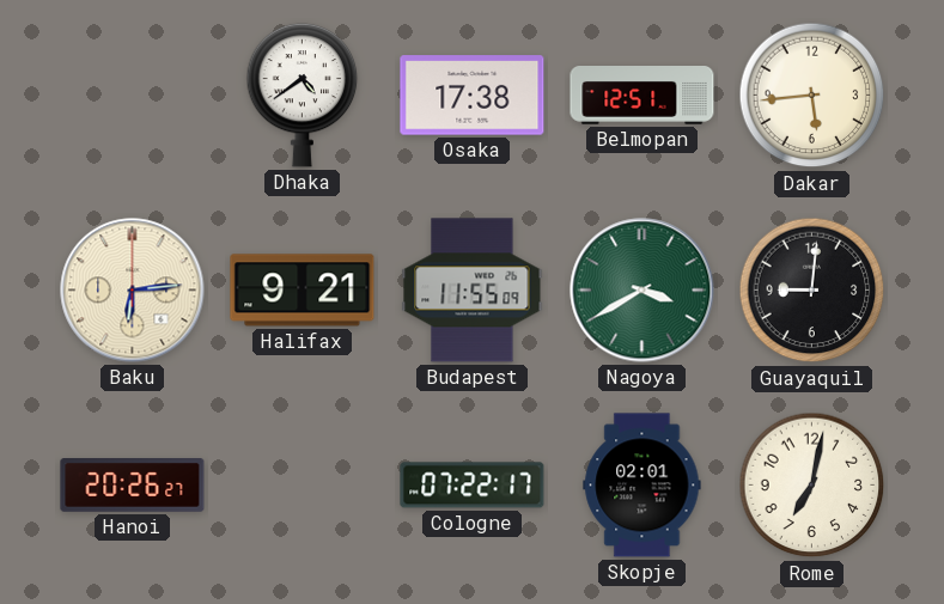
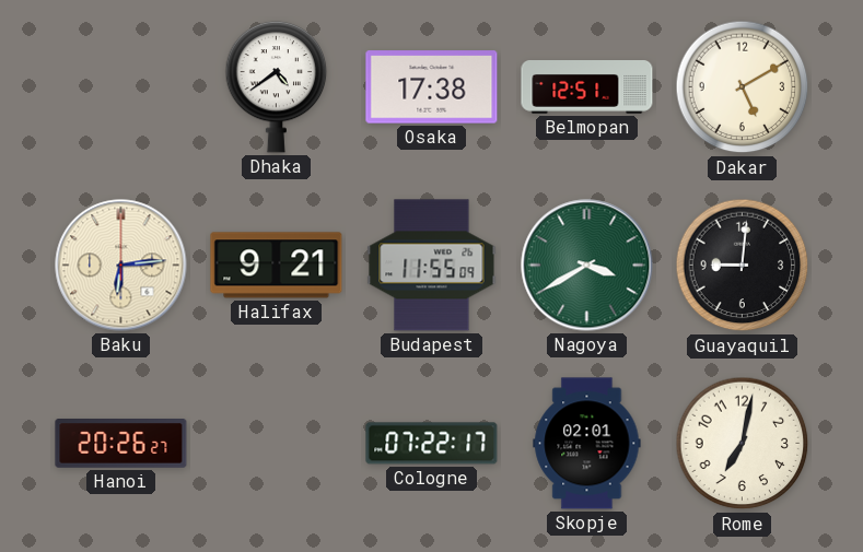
Dakar: 5:44 -> 5:10 (743, 87)
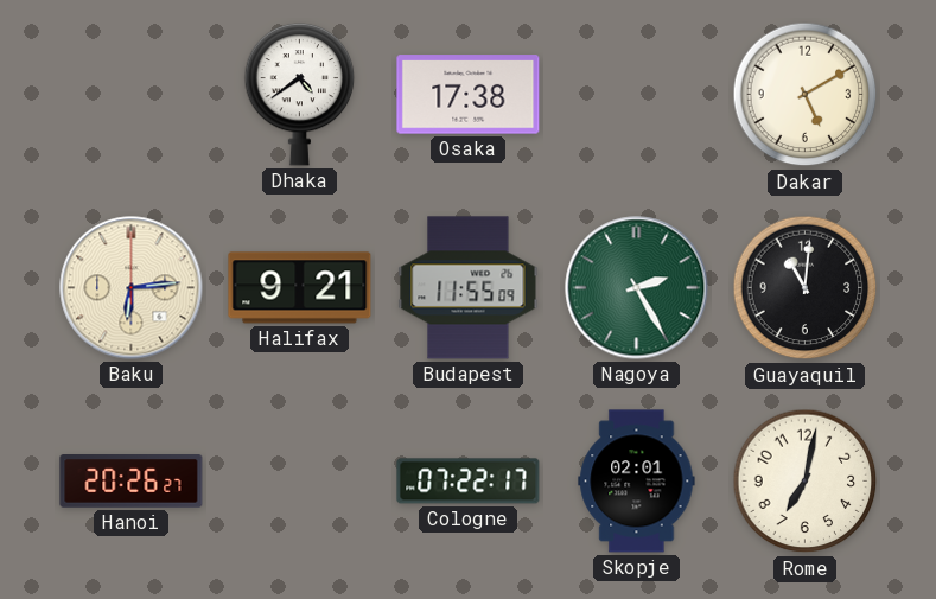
Belmopan: 12:51 -> none (587, 87)
Nagoya: 3:40 -> 2:25 (637, 288)
Guayaquil: 9:01 -> 11:01 (806, 288)
